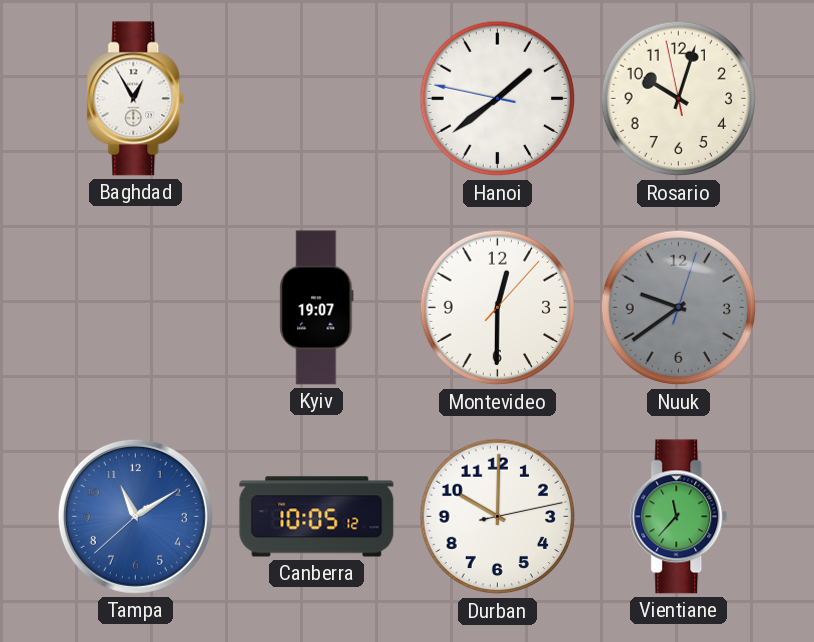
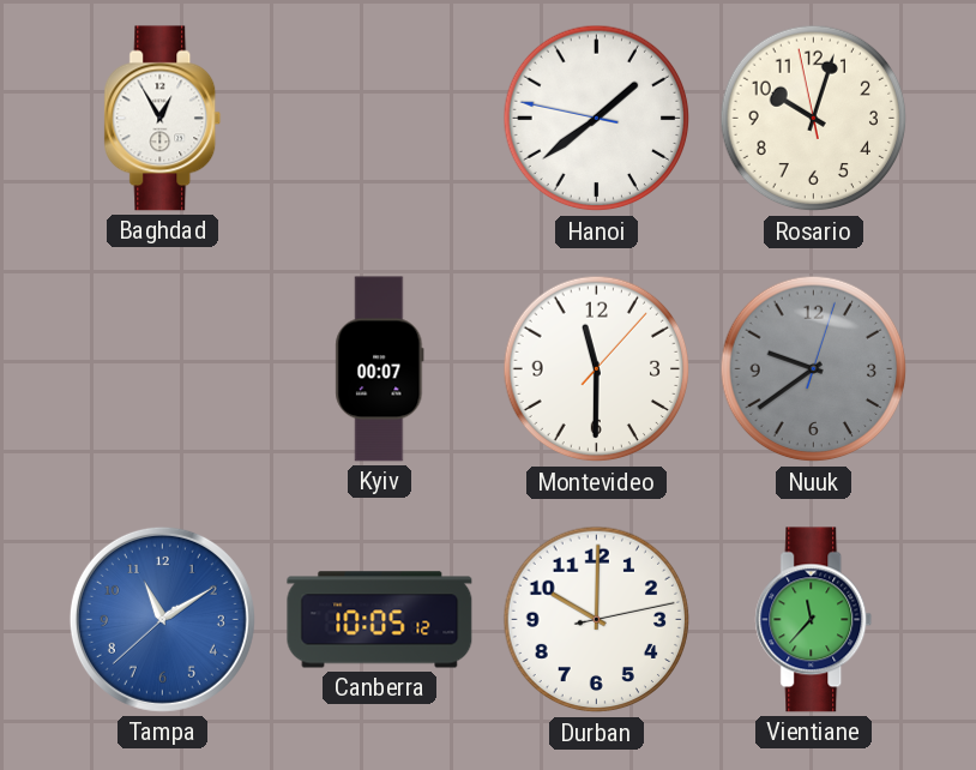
Kyiv: 19:07 -> 00:07 (380, 369)
Montevideo: 12:30 -> 11:30 (597, 369)
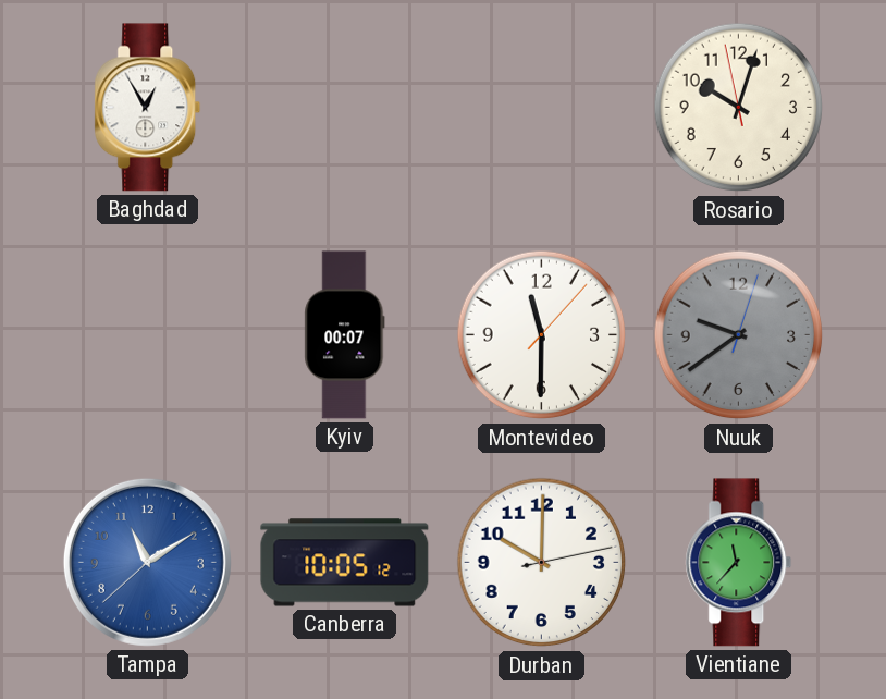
Hanoi: 1:38 -> none (597, 119)
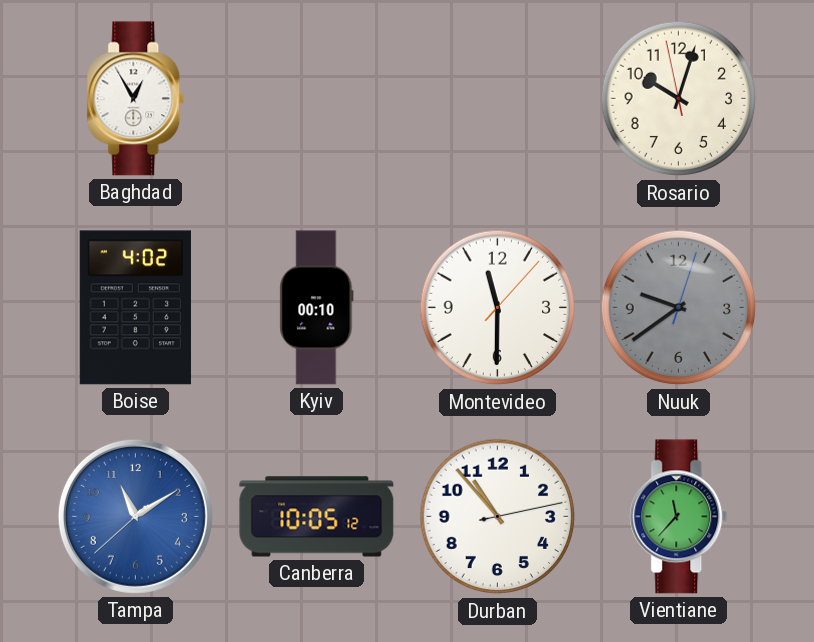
Boise: none -> 4:02 (135, 308)
Kyiv: 00:07 -> 00:10 (317, 308)
Durban: 10:00 -> 10:53 (498, 517)
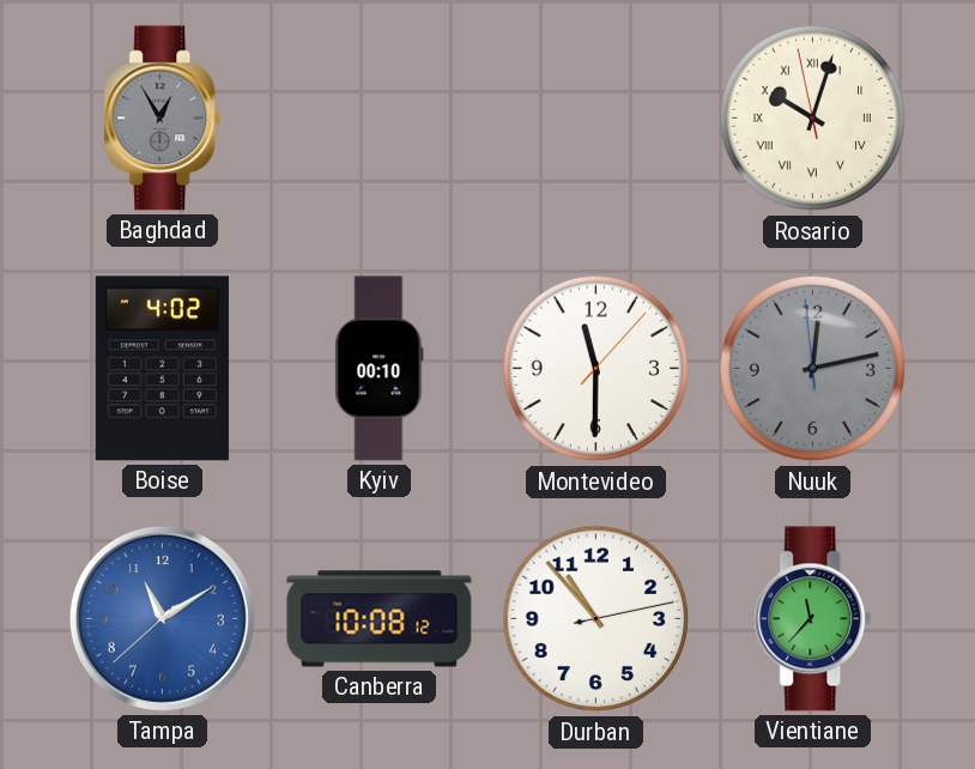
Baghdad dial: white -> grey (163, 119)
Rosario numerals: Arabic -> Roman (813, 119)
Nuuk: 9:39 -> 12:12 (813, 369)
Canberra: 10:05 -> 10:08 (380, 619)
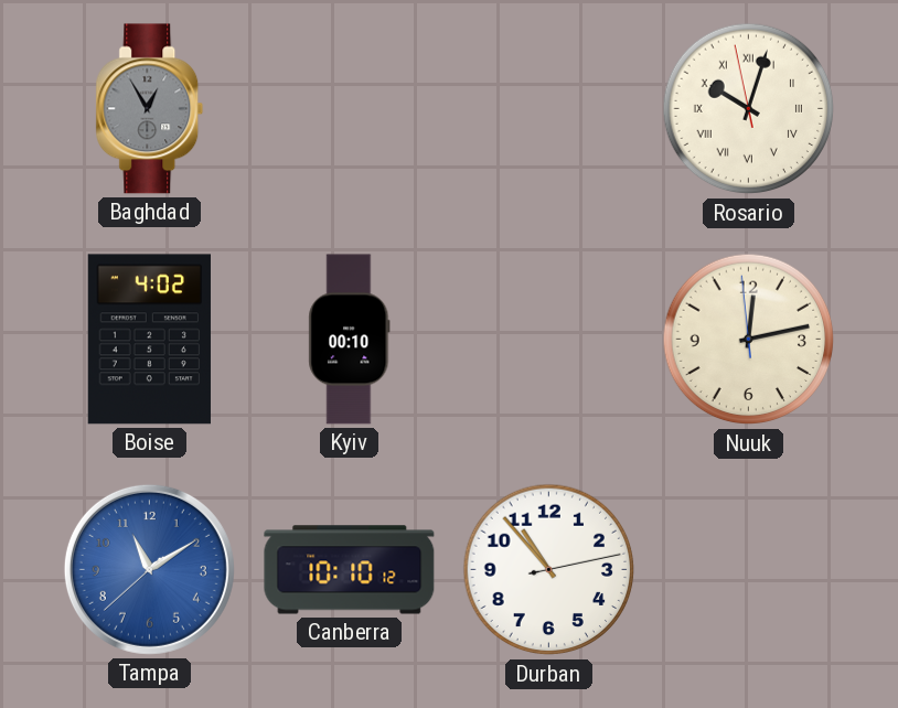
Montevideo: 11:30 -> none (596, 369)
Nuuk dial: grey -> cream (749, 340)
Canberra: 10:08 -> 10:10 (350, 570)
Vientiane: 11:37 -> none (813, 619)
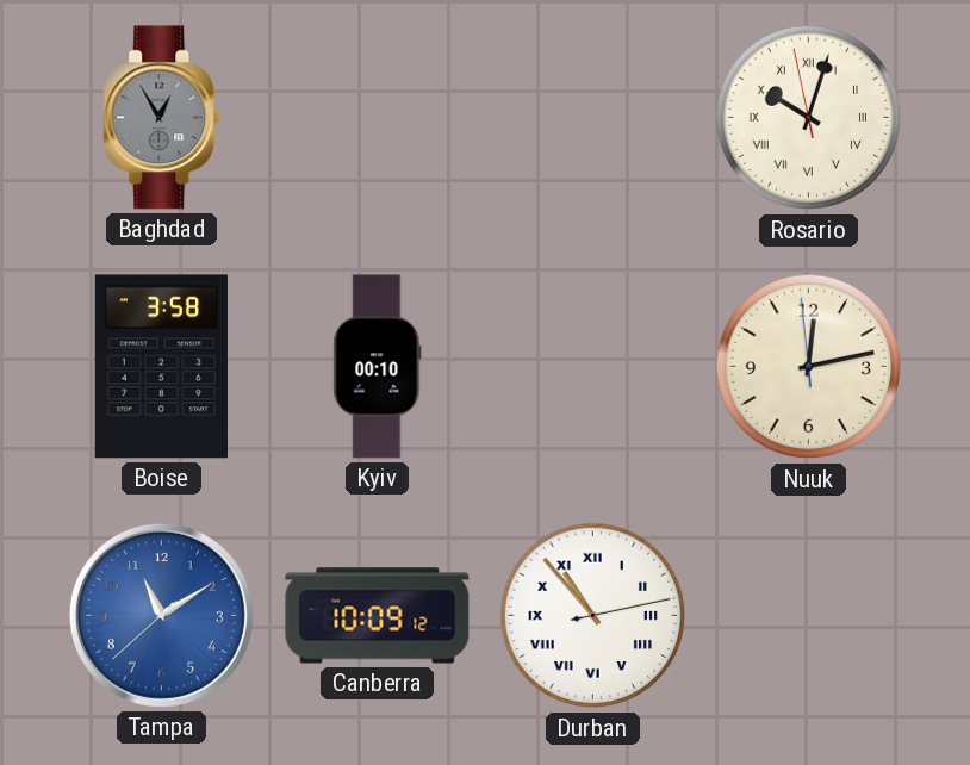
Boise: 4:02 -> 3:58 (161, 367)
Canberra: 10:10 -> 10:09 (378, 616)
Durban numerals: Arabic -> Roman (593, 616)
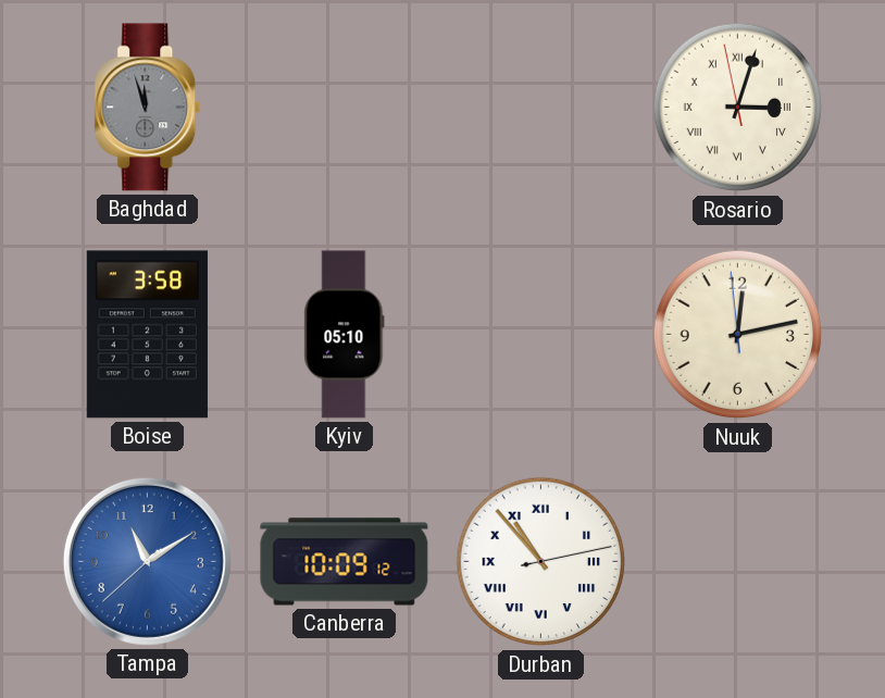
Baghdad: 12:55 -> 11:57 (148, 108)
Rosario: 10:02 -> 3:02 (738, 108)
Kyiv: 00:10 -> 05:10 (345, 335)
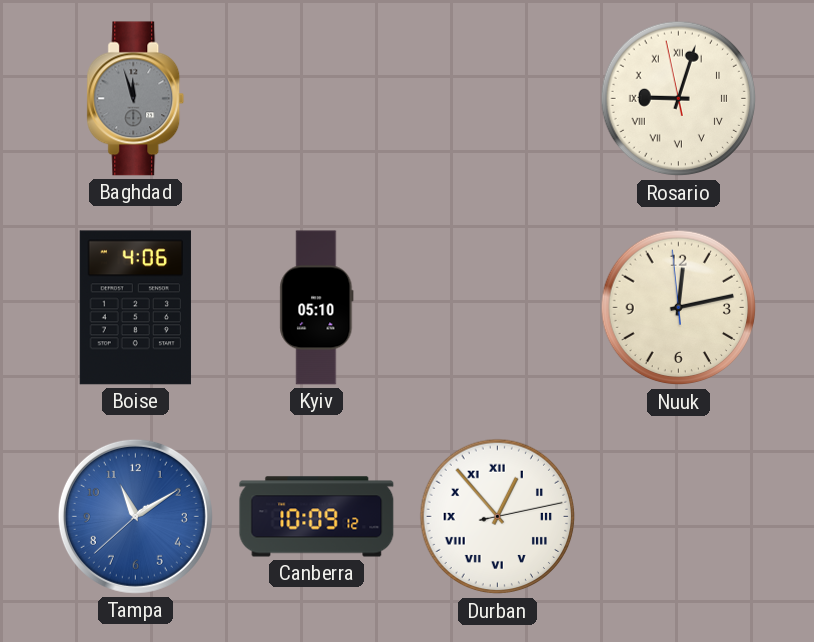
Rosario: 3:02 -> 9:02 (679, 99)
Boise: 3:58 -> 4:06 (135, 308)
Durban: 10:53 -> 12:53 (498, 517)
